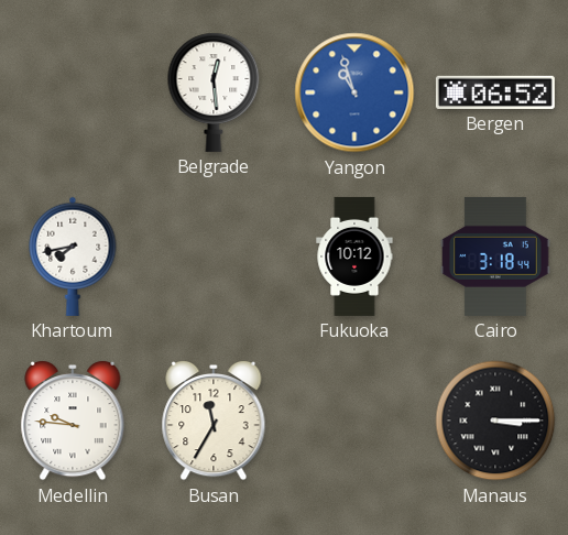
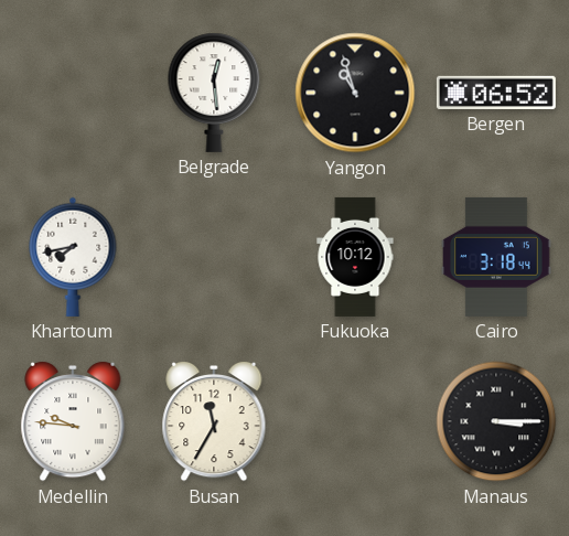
Yangon dial: blue -> black (355, 93)
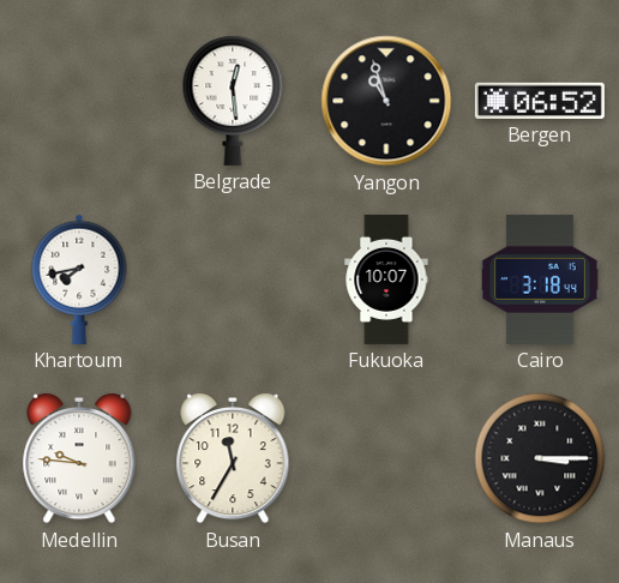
Fukuoka: 10:12 -> 10:07 (386, 280)
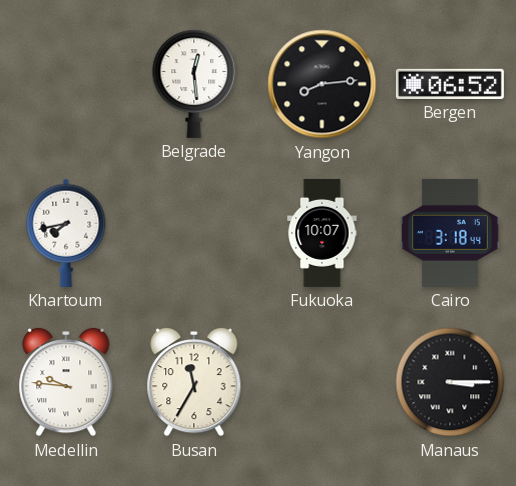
Yangon: 10:57 -> 8:14 (322, 84)
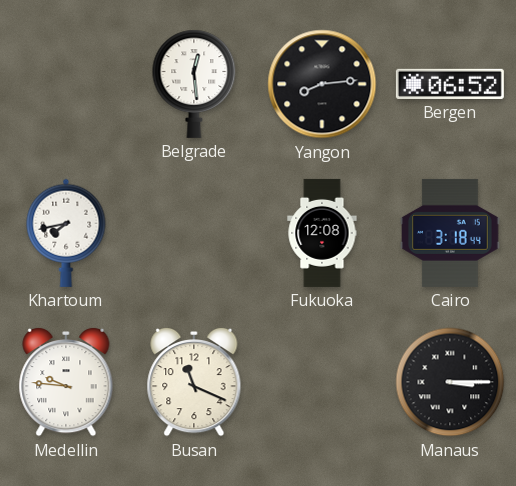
Fukuoka: 10:07 -> 12:08 (322, 233)
Busan: 11:35 -> 11:19 (194, 382)
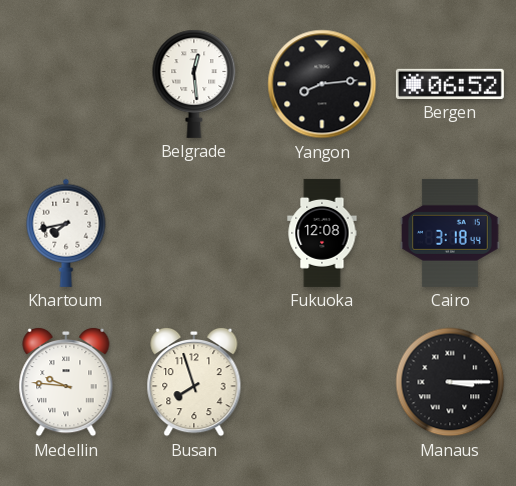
Busan: 11:19 -> 7:57 (194, 382)
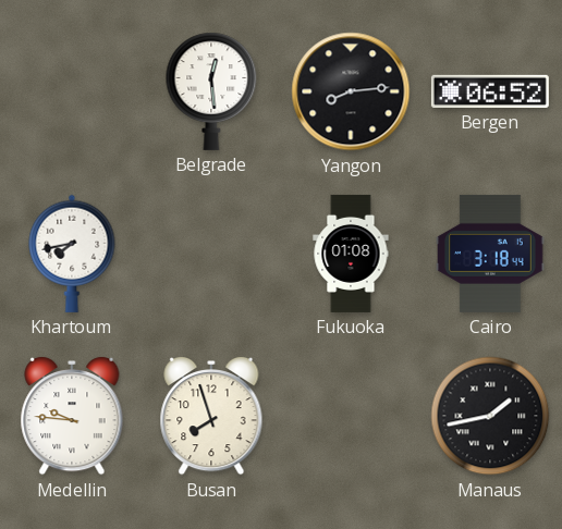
Fukuoka: 12:08 -> 01:08 (351, 254)
Manaus: 3:15 -> 1:43 (490, 416)
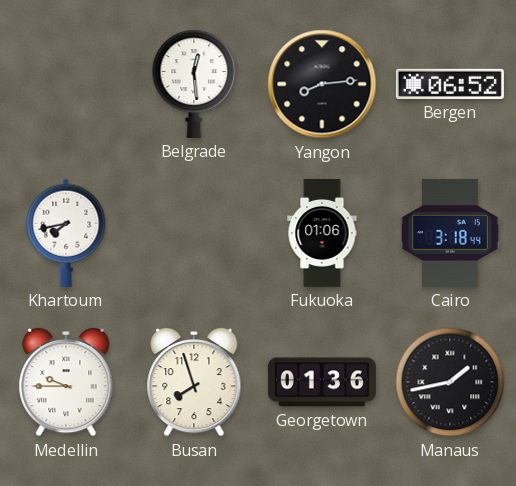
Fukuoka: 01:08 -> 01:06 (322, 233)
Medellin: 9:46 -> 9:45 (66, 382)
Georgetown: none -> 01:36 (322, 382)
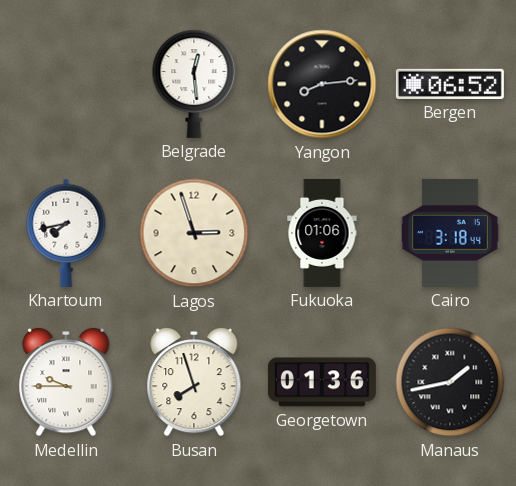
Lagos: none -> 2:57 (194, 233)
